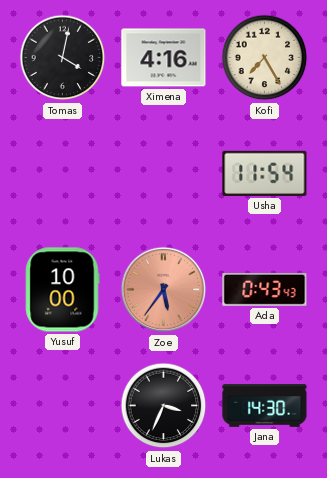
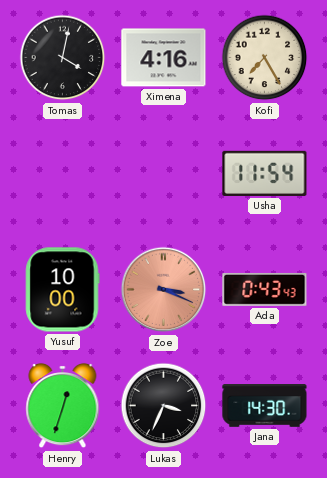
Zoe: 5:36 -> 3:19 (164, 290)
Henry: none -> 12:33 (63, 406)
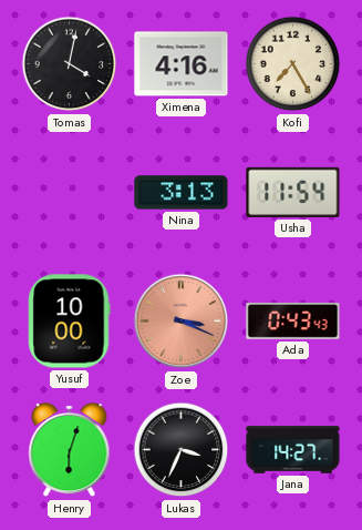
Nina: none -> 3:13 (182, 193)
Henry: 12:33 -> 6:03 (70, 450)
Jana: 14:30 -> 14:27 (293, 450)
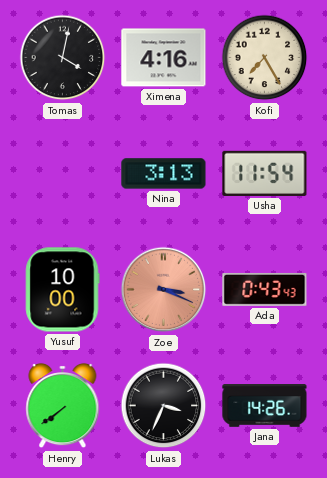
Henry: 6:03 -> 7:39 (63, 406)
Jana: 14:27 -> 14:26 (265, 406)
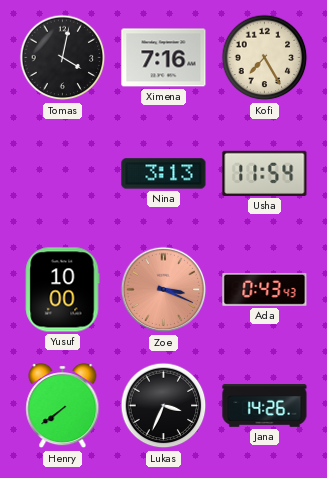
Ximena: 4:16 -> 7:16 (164, 58)
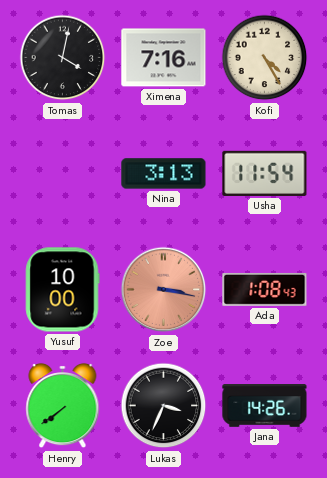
Kofi: 7:25 -> 4:25 (265, 58)
Zoe: 3:19 -> 3:17 (164, 290)
Ada: 0:43 -> 1:08 (265, 289)
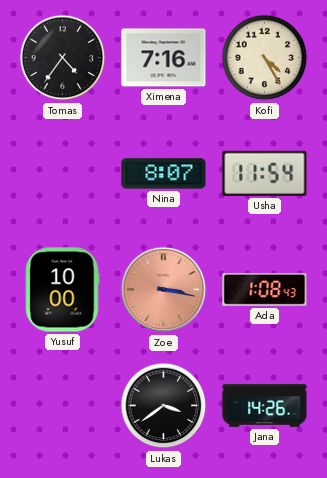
Tomas: 4:02 -> 4:36 (63, 58)
Nina: 3:13 -> 8:07 (164, 174)
Henry: 7:39 -> none (63, 406)
Lukas: 3:34 -> 3:39 (164, 406)
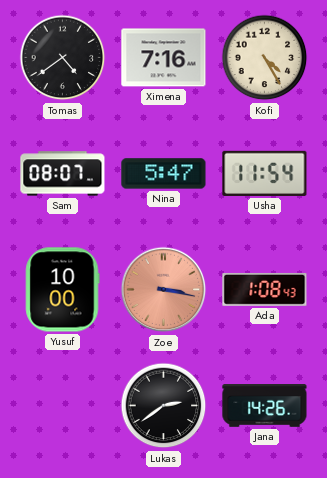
Tomas: 4:36 -> 4:39 (63, 58)
Sam: none -> 08:07 (63, 174)
Nina: 8:07 -> 5:47 (164, 174)
Lukas: 3:39 -> 2:39 (164, 406)
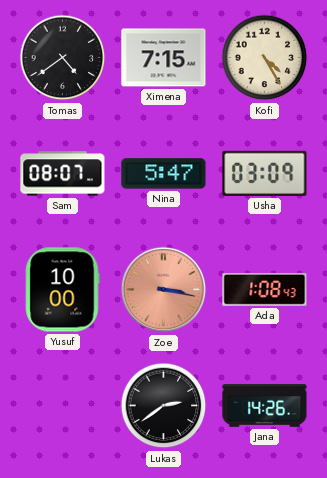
Ximena: 7:16 -> 7:15 (164, 58)
Usha: 11:54 -> 03:09 (265, 173)
